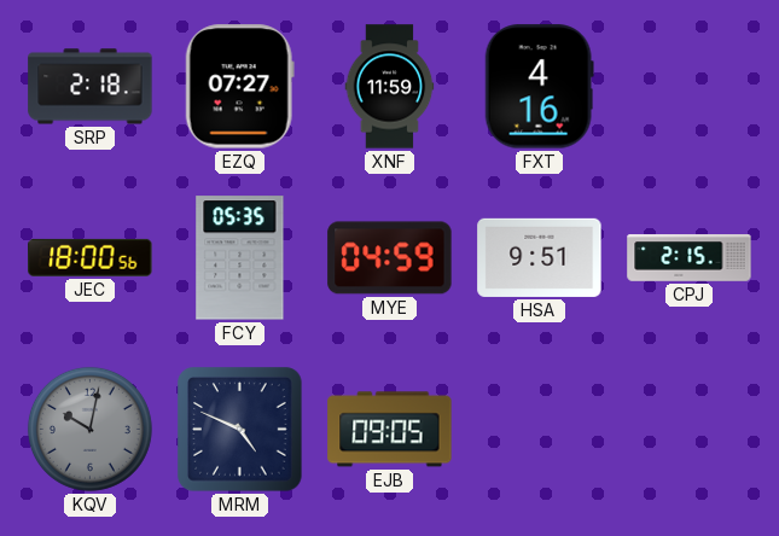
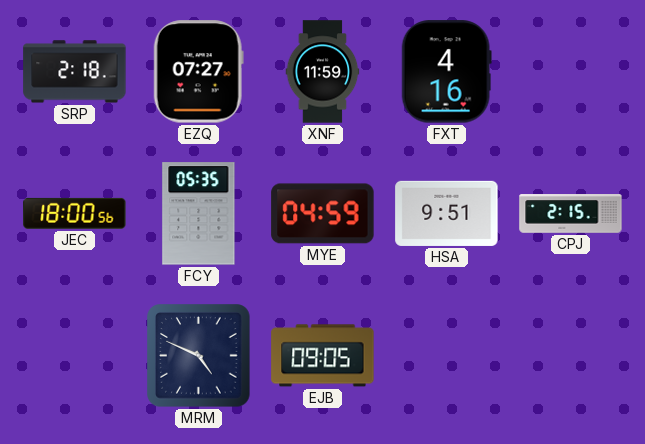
KQV: 10:02 -> none (89, 429)
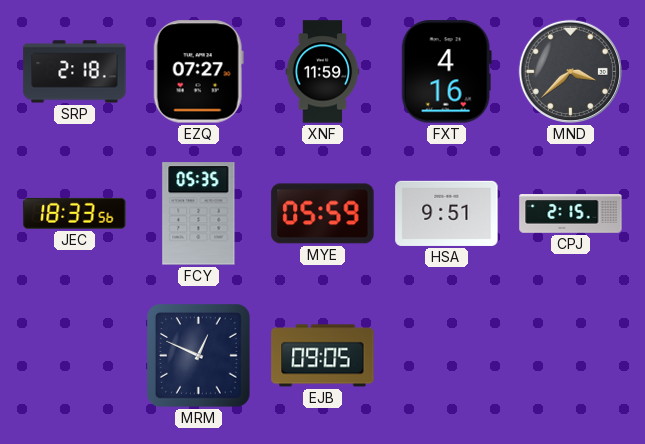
MND: none -> 3:38 (570, 71)
JEC: 18:00 -> 18:33 (75, 213)
MYE: 04:59 -> 05:59 (323, 214)
MRM: 4:49 -> 12:49 (199, 356)
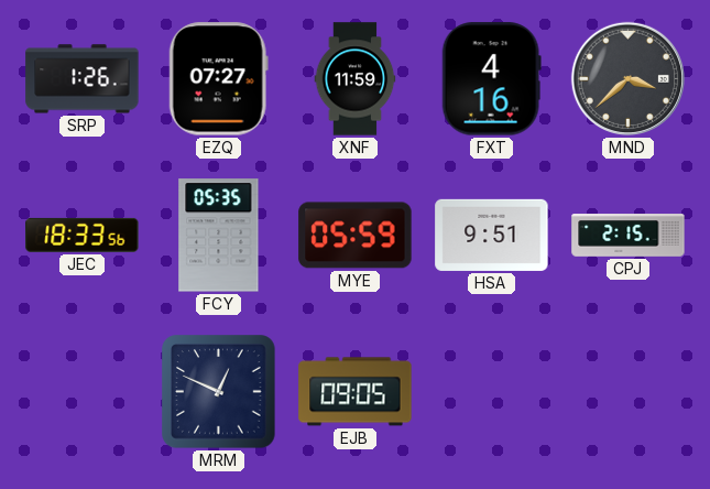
SRP: 2:18 -> 1:26 (83, 79)
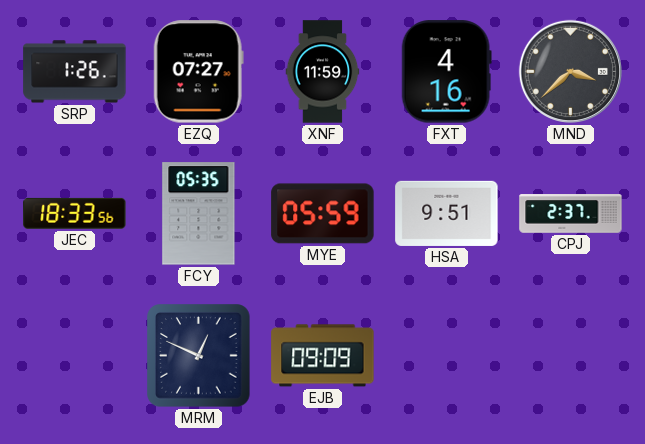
CPJ: 2:15 -> 2:37 (571, 214)
EJB: 09:05 -> 09:09 (323, 356)
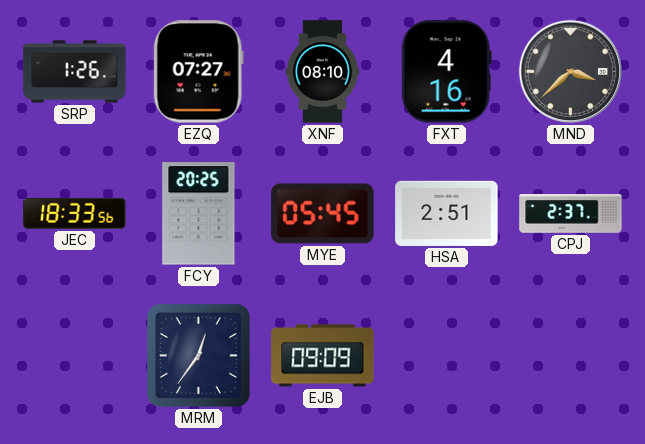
XNF: 11:59 -> 08:10 (323, 72)
FCY: 05:35 -> 20:25 (199, 214)
MYE: 05:59 -> 05:45 (323, 214)
HSA: 9:51 -> 2:51 (447, 213)
MRM: 12:49 -> 12:36 (199, 356)
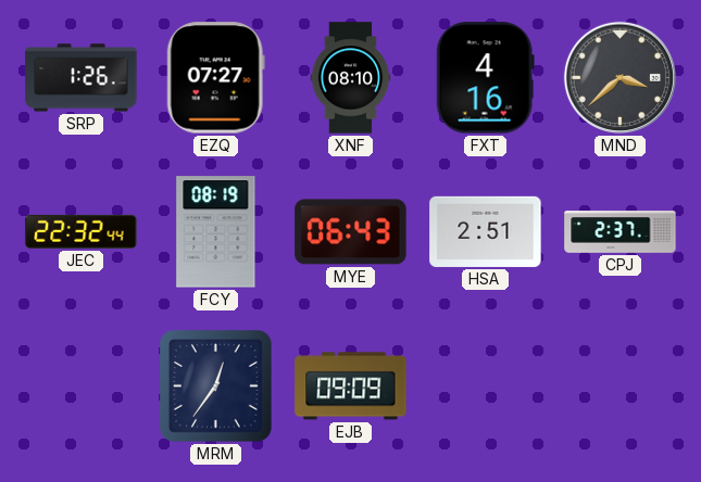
JEC: 18:33 -> 22:32 (82, 231)
FCY: 20:25 -> 08:19 (216, 232)
MYE: 05:45 -> 06:43 (351, 232)
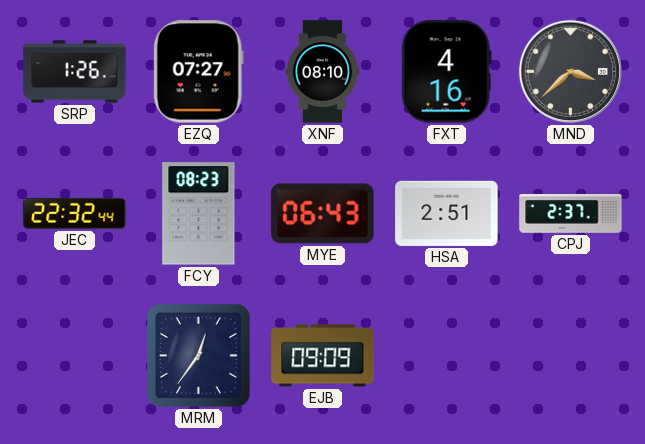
FCY: 08:19 -> 08:23 (199, 214)
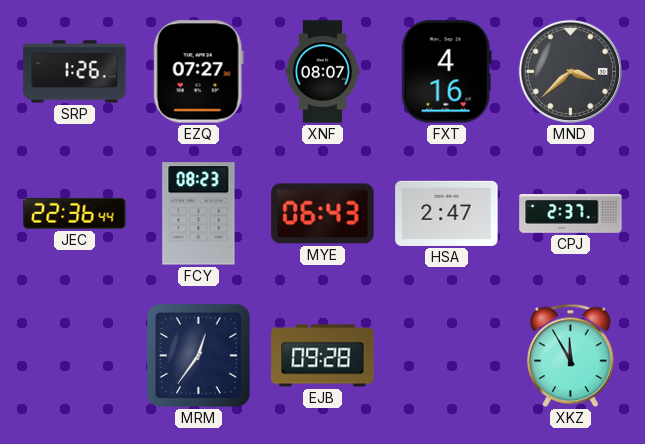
XNF: 08:10 -> 08:07 (323, 72)
JEC: 22:32 -> 22:36 (75, 213)
HSA: 2:51 -> 2:47 (447, 213)
EJB: 09:09 -> 09:28 (323, 356)
XKZ: none -> 11:55 (571, 356)
